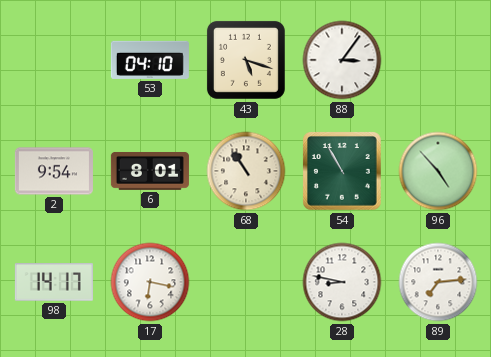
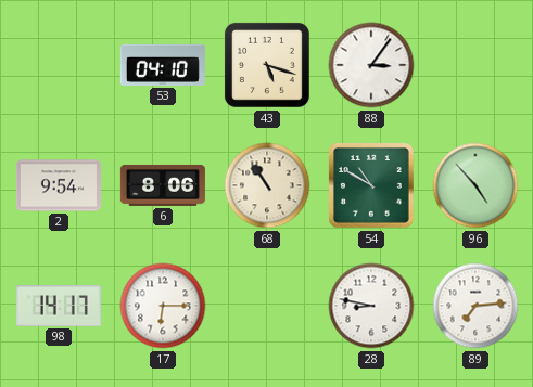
6: 8:01 -> 8:06 (163, 185)
54: 10:55 -> 10:50 (372, 186)
17: 6:17 -> 6:15 (163, 306)
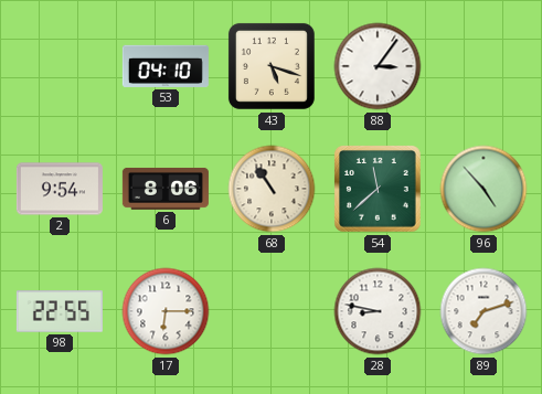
54: 10:50 -> 11:38 (379, 190)
98: 14:17 -> 22:55 (60, 311)
89: 7:14 -> 7:12 (483, 311)
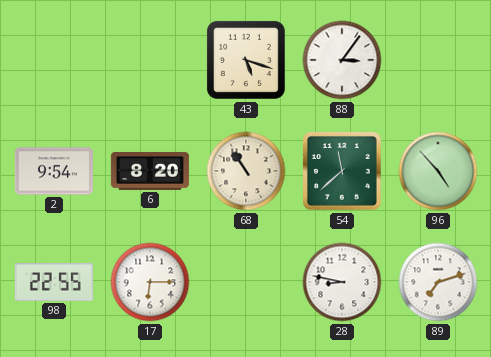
53: 04:10 -> none (166, 66)
6: 8:06 -> 8:20 (150, 171)
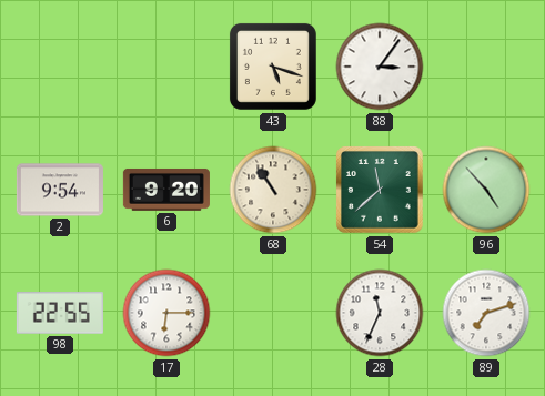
6: 8:20 -> 9:20 (166, 190)
28: 8:47 -> 11:34 (380, 313)
